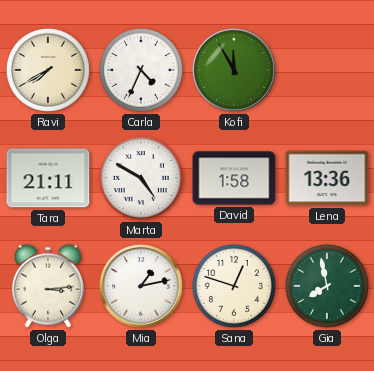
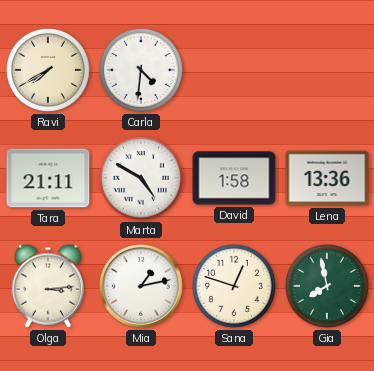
Carla: 4:34 -> 4:31 (141, 70)
Kofi: 11:55 -> none (234, 70)
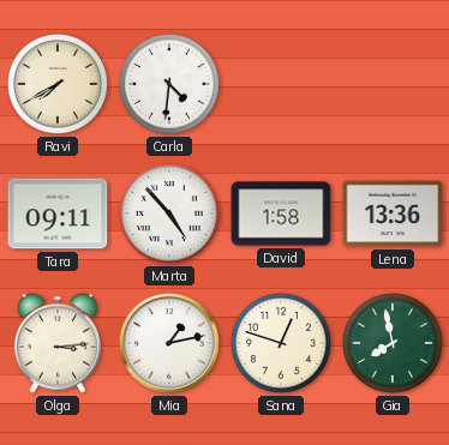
Tara: 21:11 -> 09:11 (58, 214)
Marta: 4:50 -> 4:53 (169, 214)
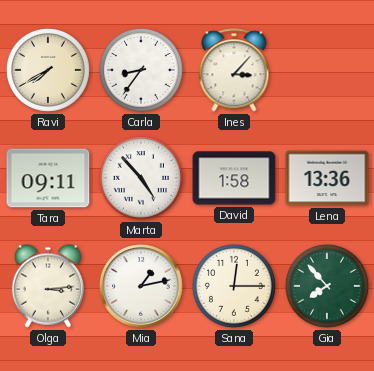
Carla: 4:31 -> 8:36 (141, 70)
Ines: none -> 3:07 (234, 70)
Sana: 12:48 -> 12:15 (234, 286)
Gia: 7:58 -> 7:53 (327, 286)
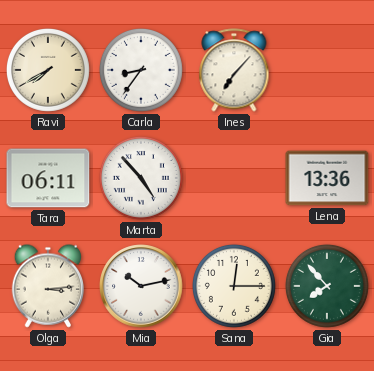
Ines: 3:07 -> 7:07 (234, 70)
Tara: 09:11 -> 06:11 (48, 178)
David: 1:58 -> none (234, 178)
Mia: 1:13 -> 10:13 (141, 286)
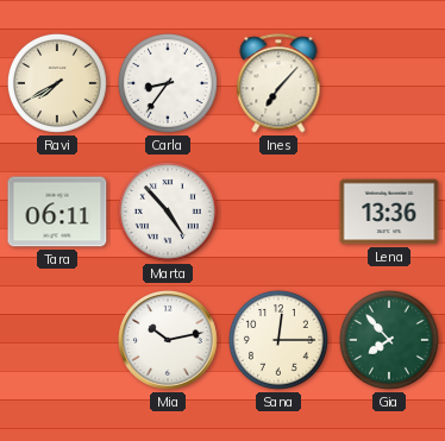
Olga: 3:14 -> none (47, 286)
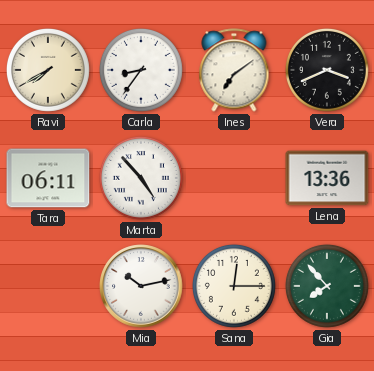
Ines: 7:07 -> 7:09 (234, 70)
Vera: none -> 3:41 (327, 70)
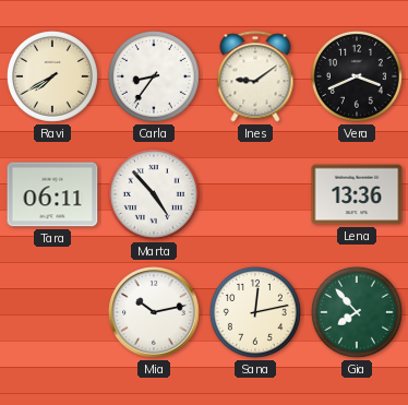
Ines: 7:09 -> 9:09 (255, 76)
Sana: 12:15 -> 12:13 (255, 312)
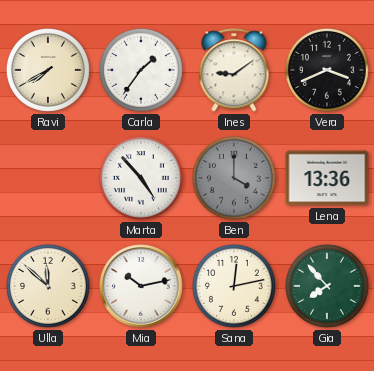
Carla: 8:36 -> 1:36 (141, 70)
Tara: 06:11 -> none (52, 194)
Ben: none -> 4:00 (234, 178)
Ulla: none -> 11:52 (48, 286)
